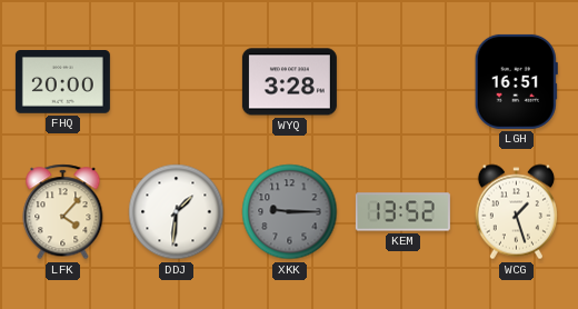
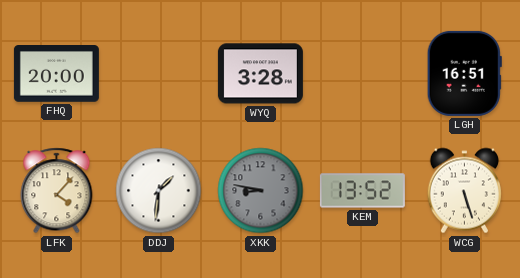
XKK: 9:15 -> 8:47 (261, 191)
WCG: 1:27 -> 5:27 (464, 191)
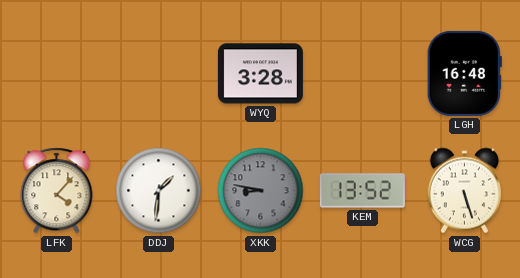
FHQ: 20:00 -> none (56, 74)
LGH: 16:51 -> 16:48 (464, 73)
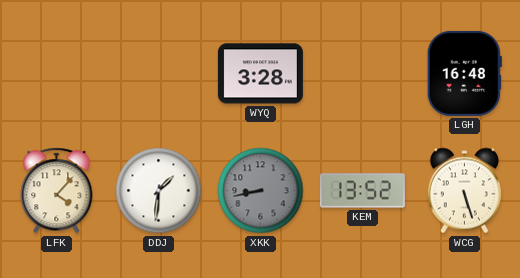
XKK: 8:47 -> 8:43 (261, 191)
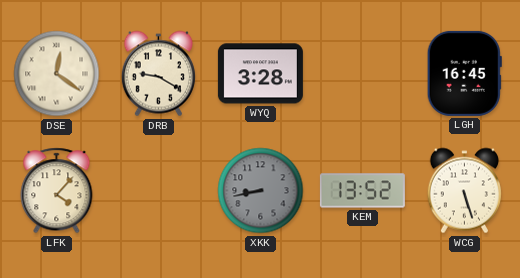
DSE: none -> 12:21 (57, 74)
DRB: none -> 9:20 (158, 74)
LGH: 16:48 -> 16:45 (464, 73)
DDJ: 1:31 -> none (159, 191)
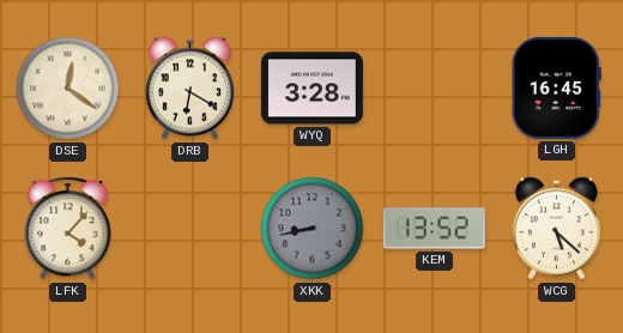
DRB: 9:20 -> 6:20 (189, 89)
WCG: 5:27 -> 5:22 (556, 229)
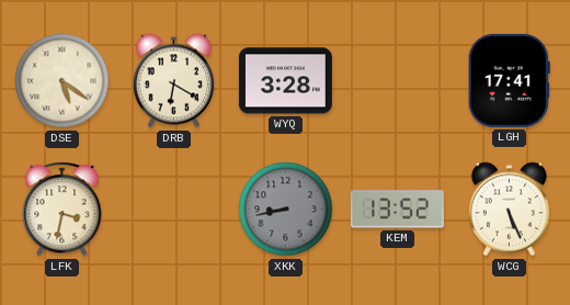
DSE: 12:21 -> 5:21 (62, 81)
LGH: 16:45 -> 17:41 (509, 80)
LFK: 4:07 -> 3:32 (62, 210)
WCG: 5:22 -> 5:26 (509, 210)
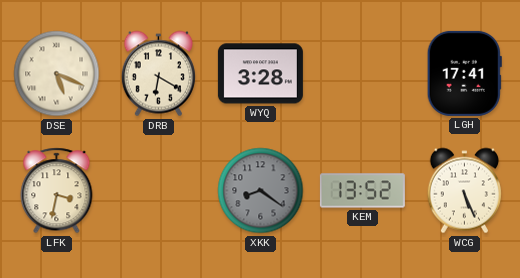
DSE: 5:21 -> 5:19 (57, 74)
XKK: 8:43 -> 8:21 (261, 191)
